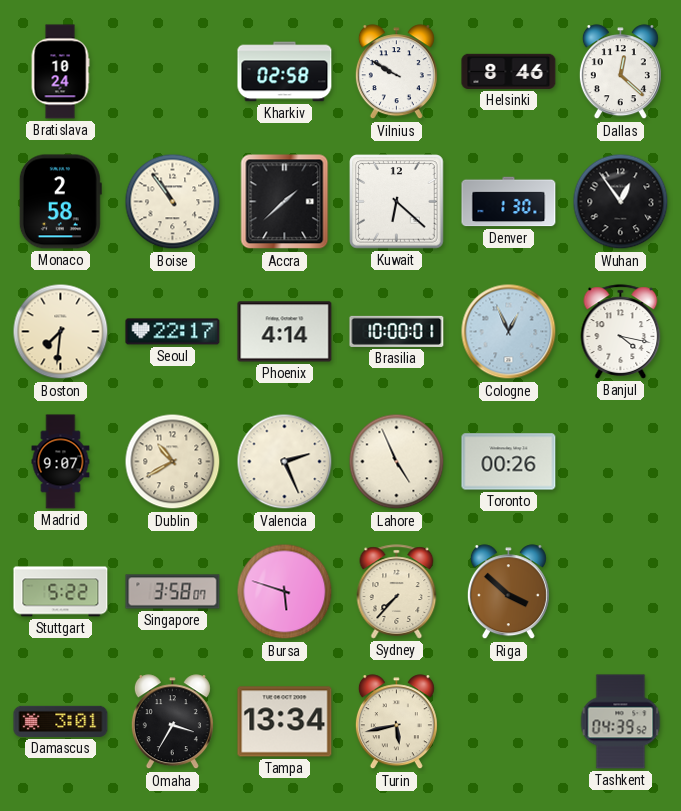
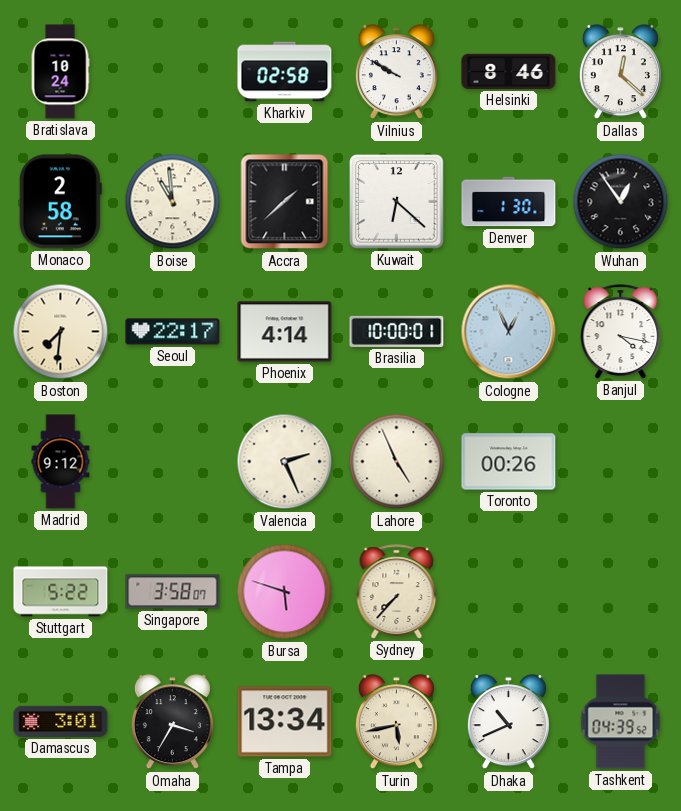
Boise: 10:54 -> 10:59 (173, 202)
Madrid: 9:07 -> 9:12 (61, 462)
Dublin: 10:40 -> none (173, 462)
Riga: 3:52 -> none (508, 592)
Dhaka: none -> 10:41 (508, 722)
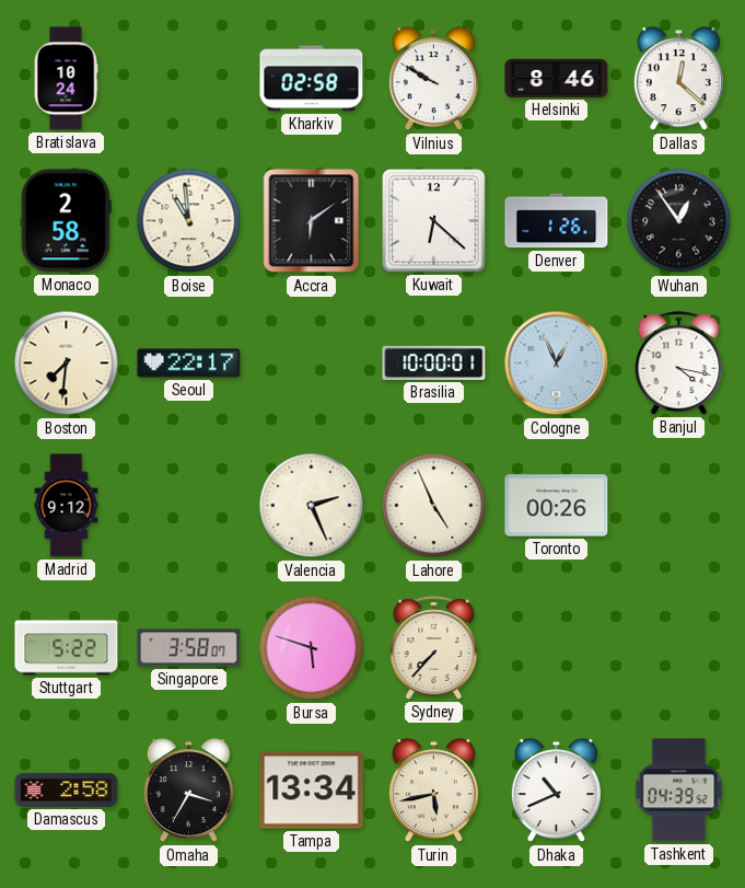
Accra: 1:38 -> 6:09 (312, 221)
Denver: 1:30 -> 1:26 (557, 221)
Phoenix: 4:14 -> none (285, 332)
Damascus: 3:01 -> 2:58 (67, 789)
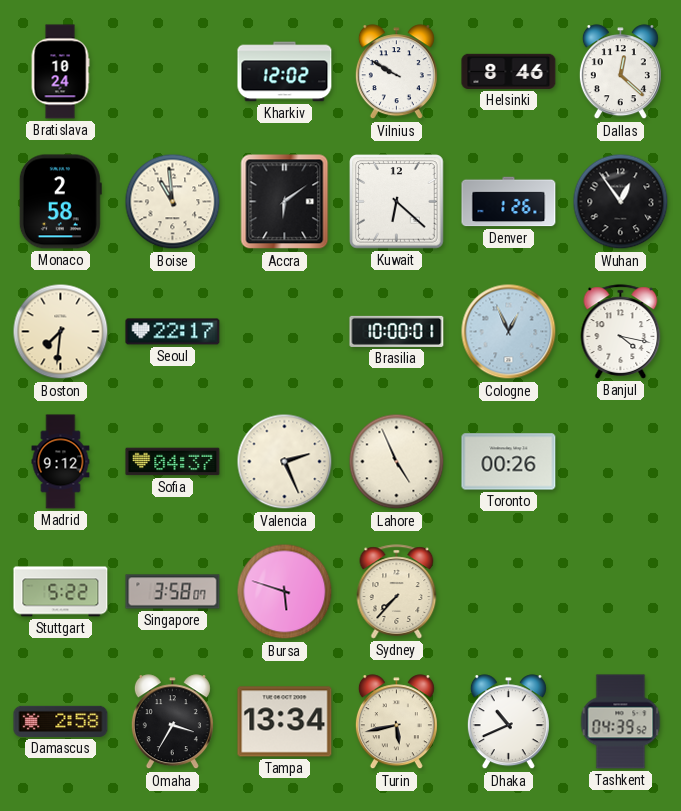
Kharkiv: 02:58 -> 12:02 (285, 72)
Sofia: none -> 04:37 (173, 462)
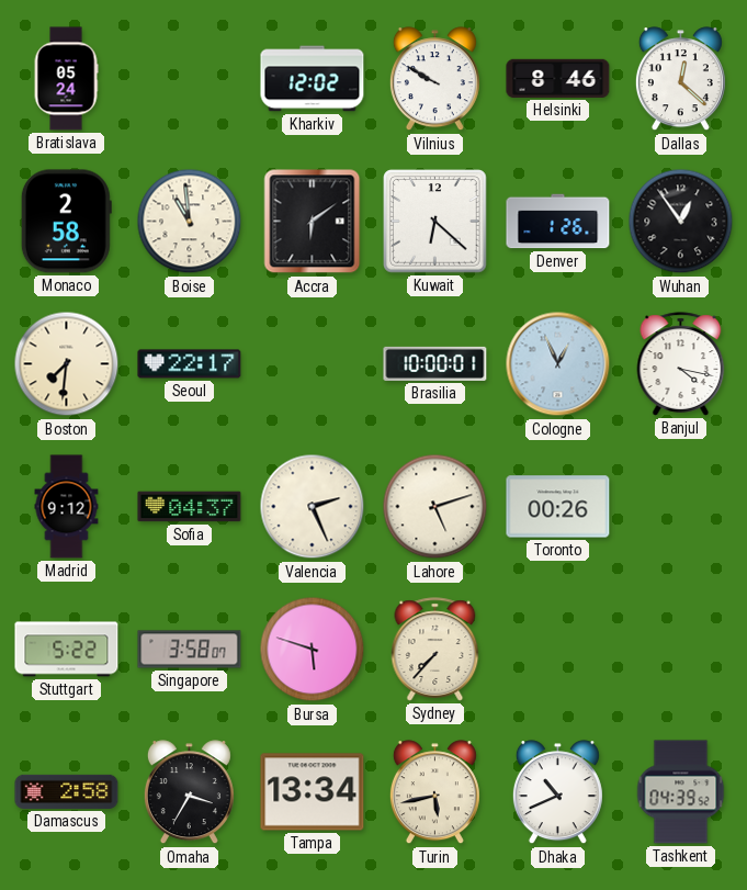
Bratislava: 10:24 -> 05:24 (66, 79)
Lahore: 4:56 -> 5:12 (435, 507)
